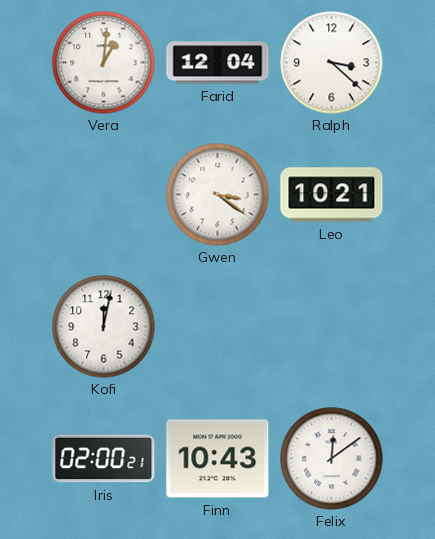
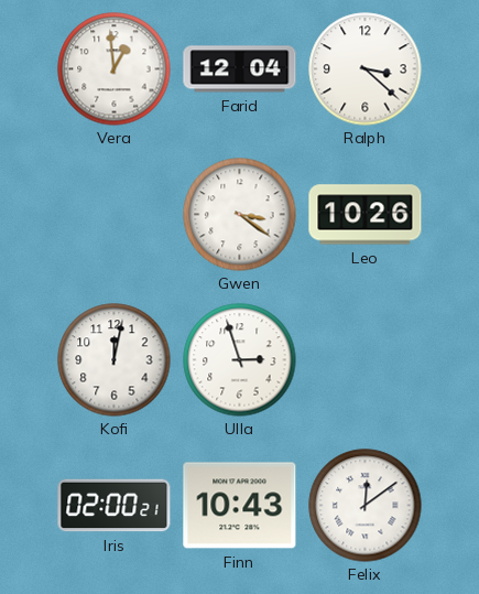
Vera: 1:01 -> 12:59 (115, 69)
Leo: 10:21 -> 10:26 (366, 215)
Ulla: none -> 2:57 (240, 360)
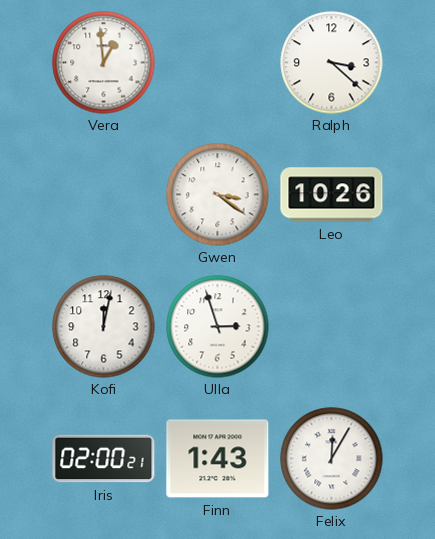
Farid: 12:04 -> none (240, 69)
Finn: 10:43 -> 1:43 (218, 459)
Felix: 12:09 -> 12:05 (332, 459)
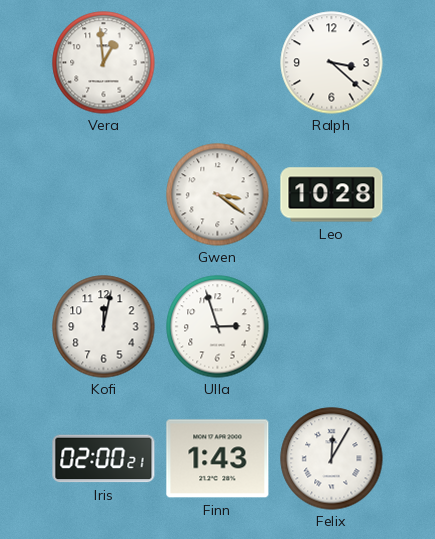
Leo: 10:26 -> 10:28 (332, 195)
